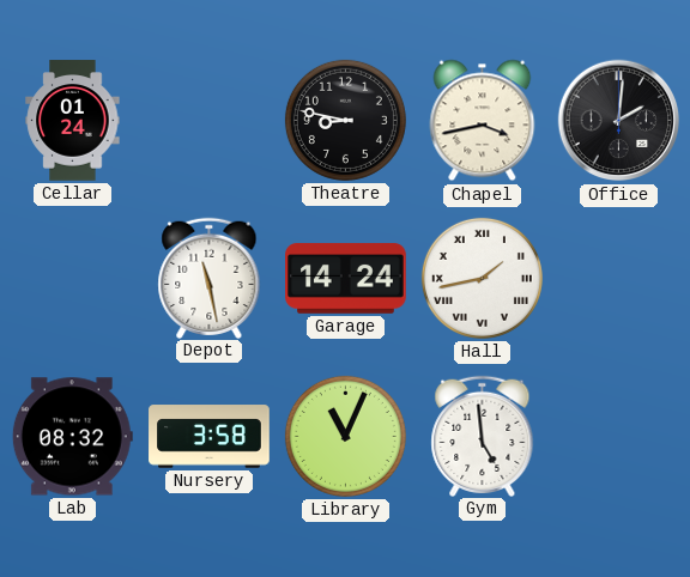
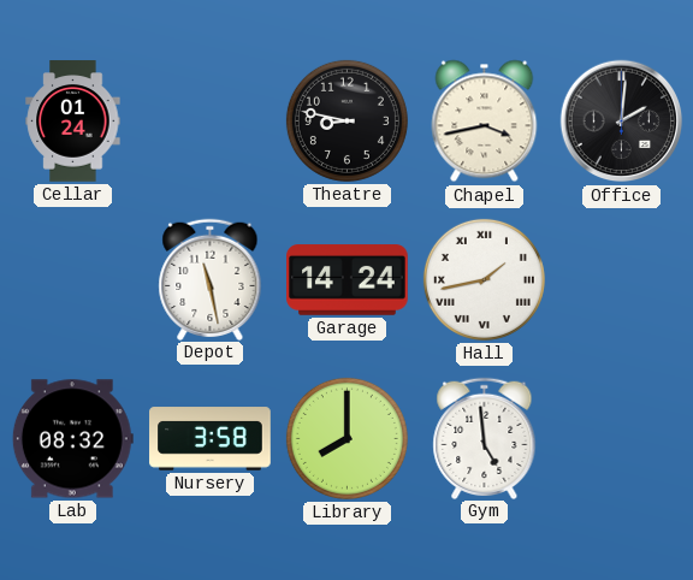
Library: 11:04 -> 8:00 (346, 438)
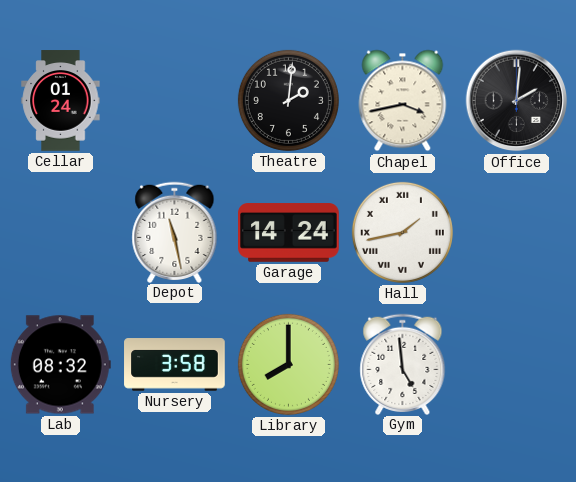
Theatre: 8:47 -> 2:01 (288, 100)
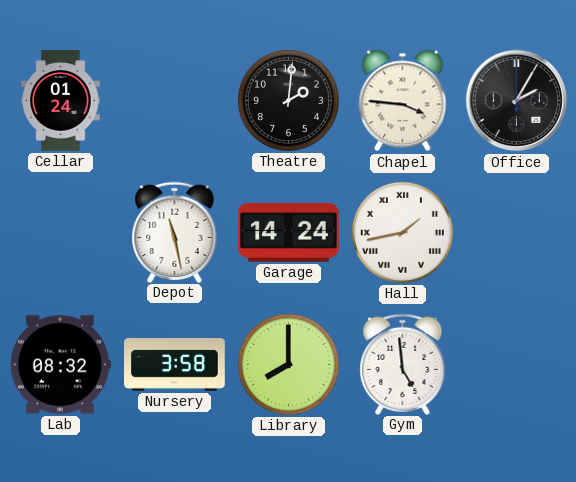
Chapel: 3:43 -> 3:46 (403, 101)
Office: 2:01 -> 2:05 (517, 101)
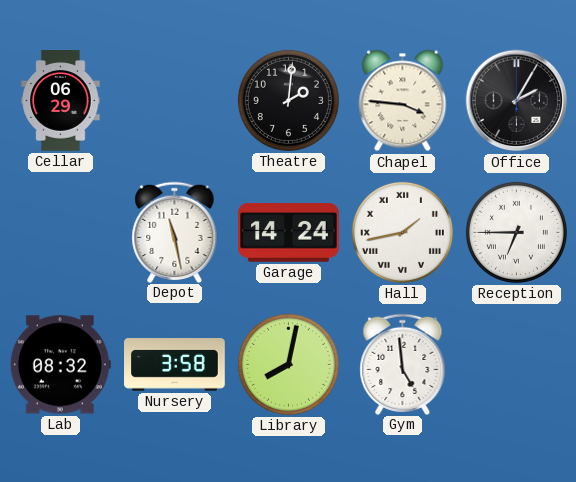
Cellar: 01:24 -> 06:29 (61, 101)
Reception: none -> 6:45 (516, 232)
Library: 8:00 -> 8:02 (288, 364)
